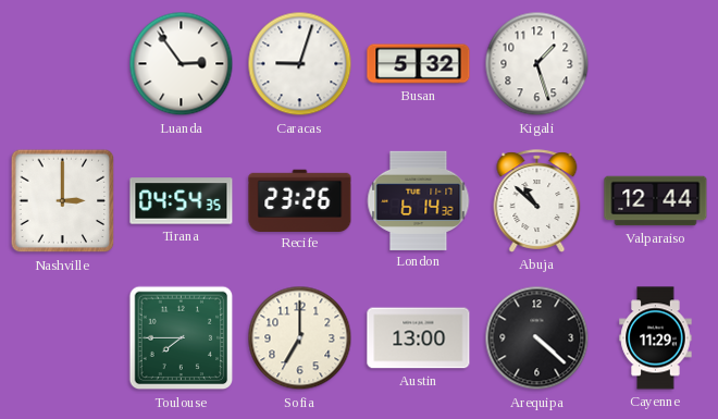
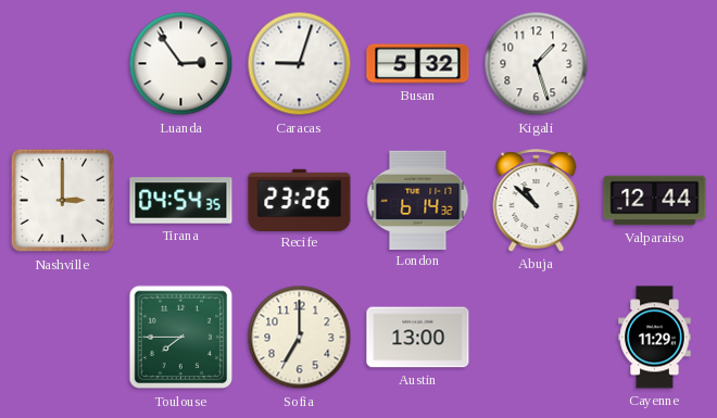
Arequipa: 4:22 -> none (537, 338)
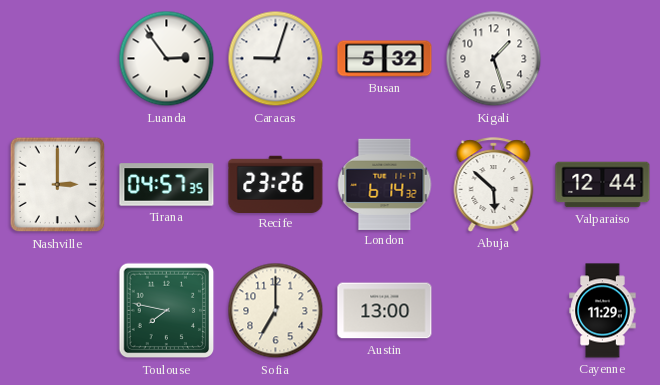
Tirana: 04:54 -> 04:57 (167, 185)
Abuja: 10:52 -> 5:52 (494, 185)
Toulouse: 7:45 -> 7:47 (167, 311)
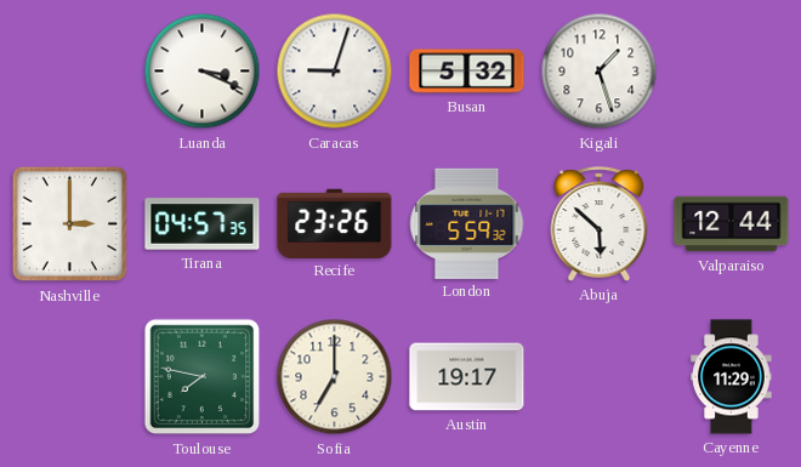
Luanda: 2:54 -> 3:19 (203, 72)
London: 6:14 -> 5:59 (467, 223)
Austin: 13:00 -> 19:17 (467, 377)
